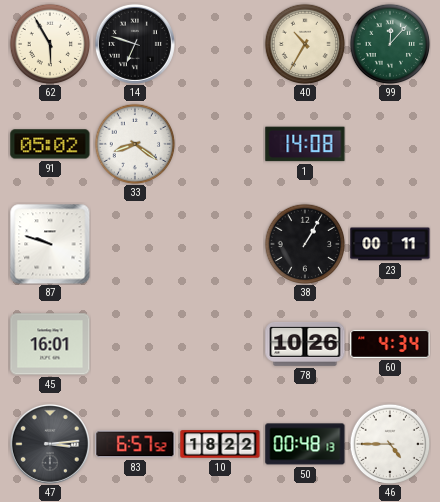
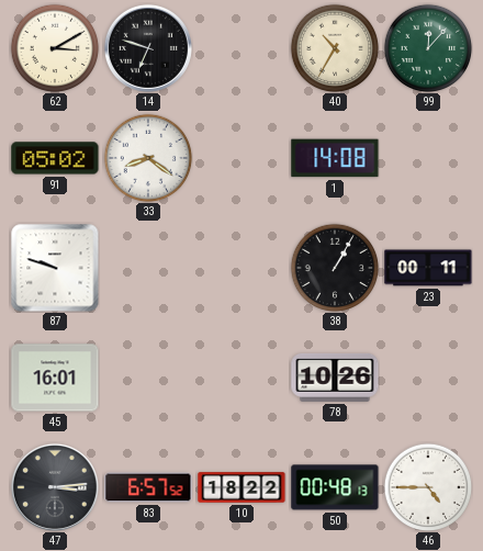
62: 5:55 -> 3:10 (55, 48)
60: 4:34 -> none (390, 344)
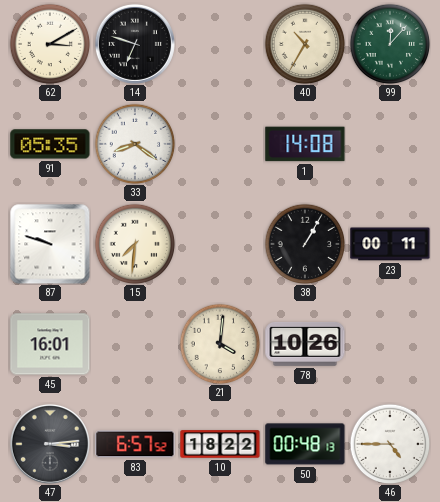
91: 05:02 -> 05:35 (50, 144)
15: none -> 7:31 (135, 244)
21: none -> 4:01 (220, 344)
